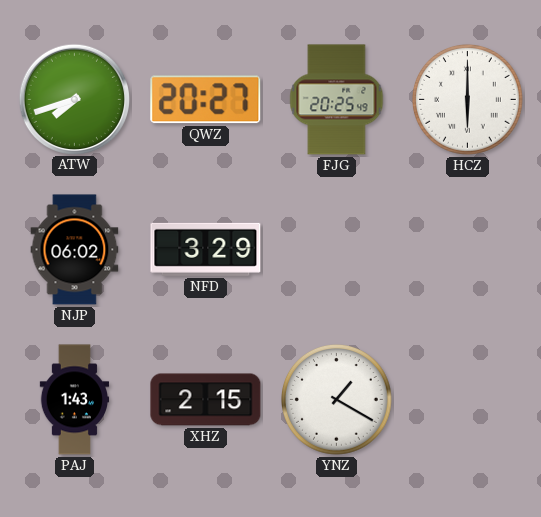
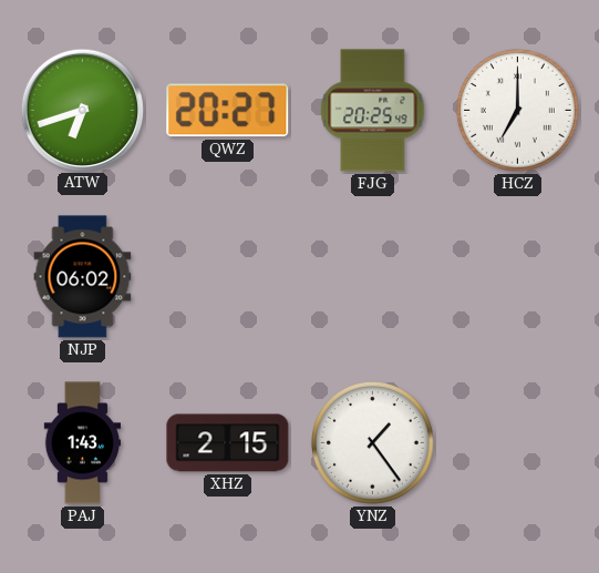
ATW: 7:42 -> 6:42 (82, 110)
HCZ: 6:00 -> 7:00 (518, 111)
NFD: 3:29 -> none (206, 249)
YNZ: 1:20 -> 1:24 (373, 443)
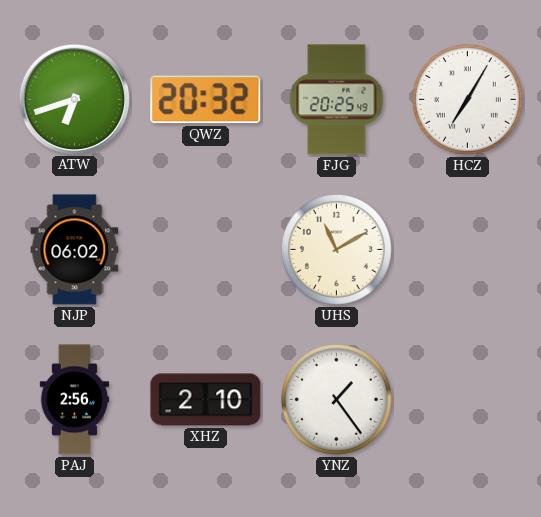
QWZ: 20:27 -> 20:32 (206, 100)
HCZ: 7:00 -> 7:05 (468, 100)
UHS: none -> 11:10 (337, 250)
PAJ: 1:43 -> 2:56 (75, 400)
XHZ: 2:15 -> 2:10 (206, 400)
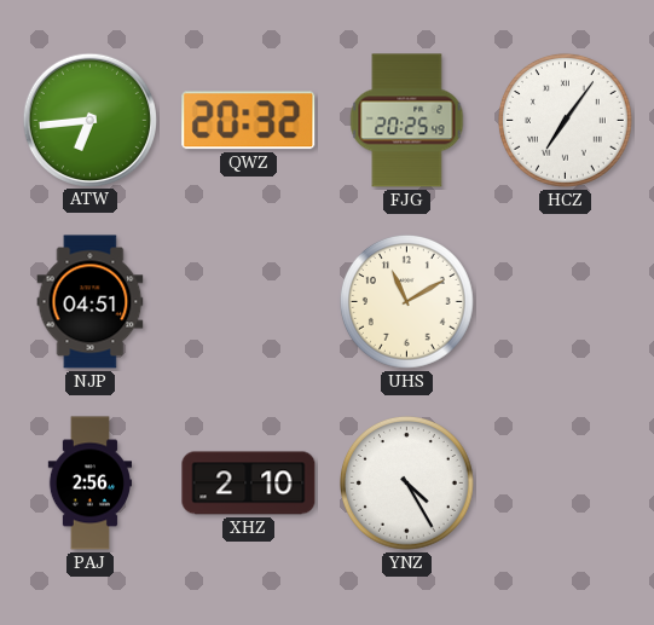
ATW: 6:42 -> 6:44 (89, 120)
HCZ: 7:05 -> 7:06 (566, 121)
NJP: 06:02 -> 04:51 (91, 302)
YNZ: 1:24 -> 4:25 (407, 484)
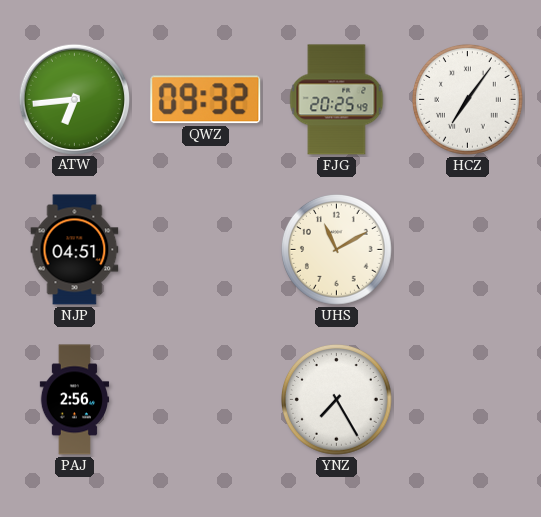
QWZ: 20:32 -> 09:32 (206, 100)
XHZ: 2:10 -> none (249, 484)
YNZ: 4:25 -> 7:25 (337, 400)
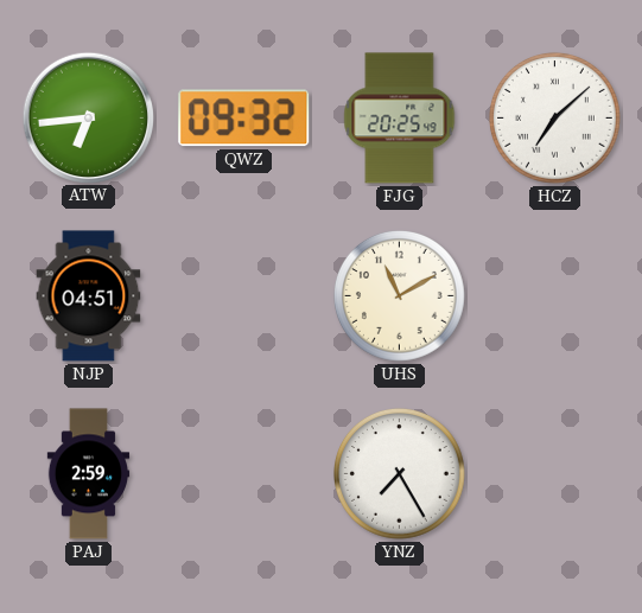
HCZ: 7:06 -> 7:08 (555, 119)
PAJ: 2:56 -> 2:59 (89, 474)
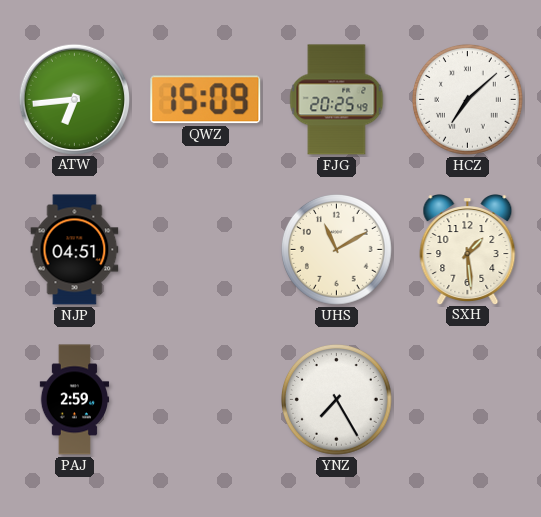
QWZ: 09:32 -> 15:09 (206, 100)
SXH: none -> 1:29 (468, 250)
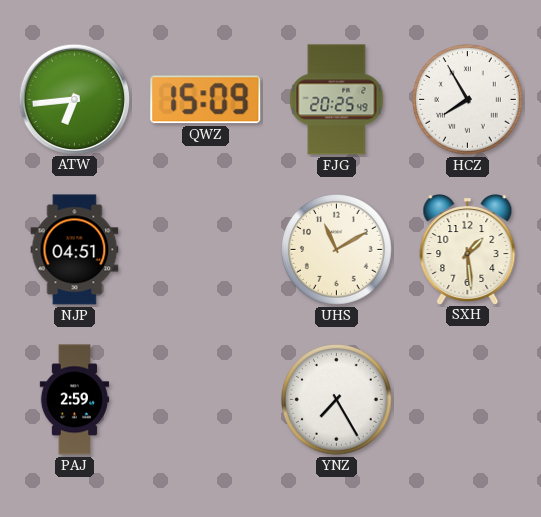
HCZ: 7:08 -> 7:55 (468, 100)
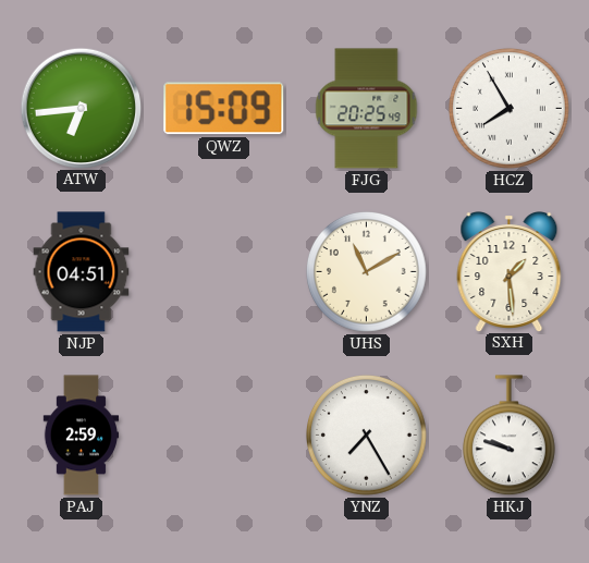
HKJ: none -> 9:48 (508, 436)
